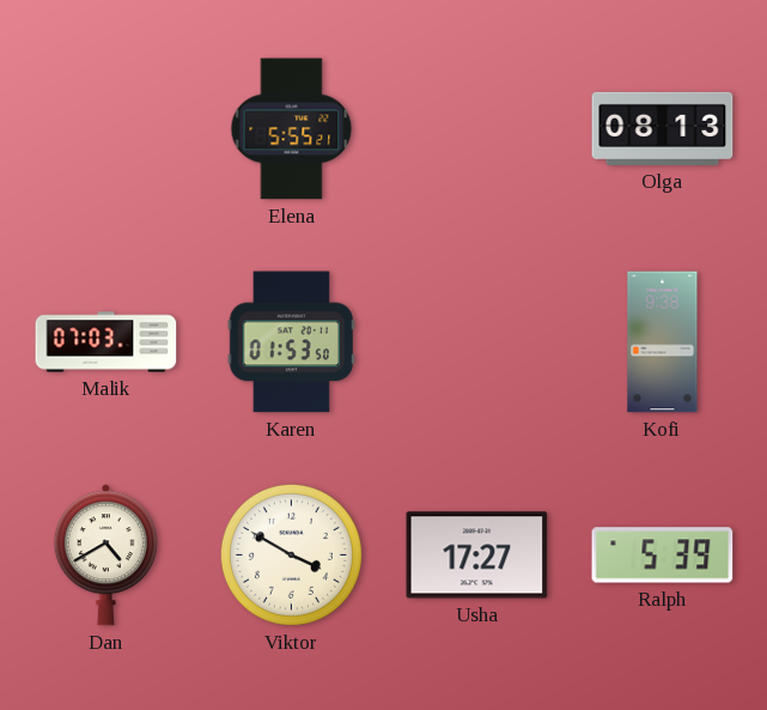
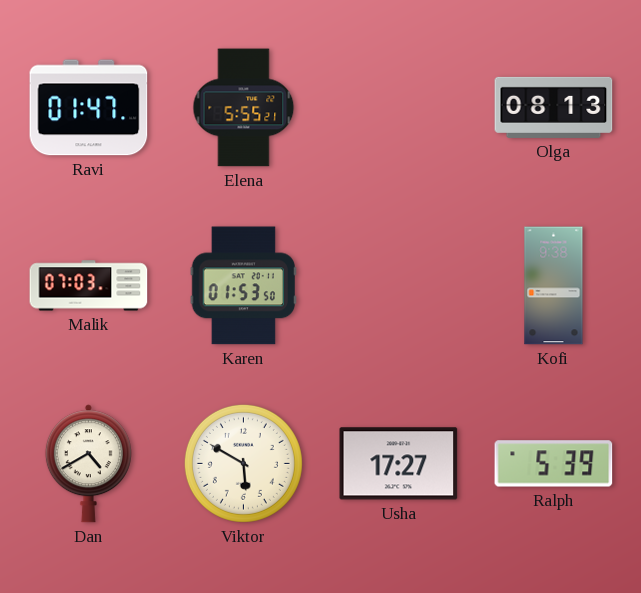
Ravi: none -> 01:47 (89, 108)
Viktor: 3:50 -> 5:50 (243, 463)
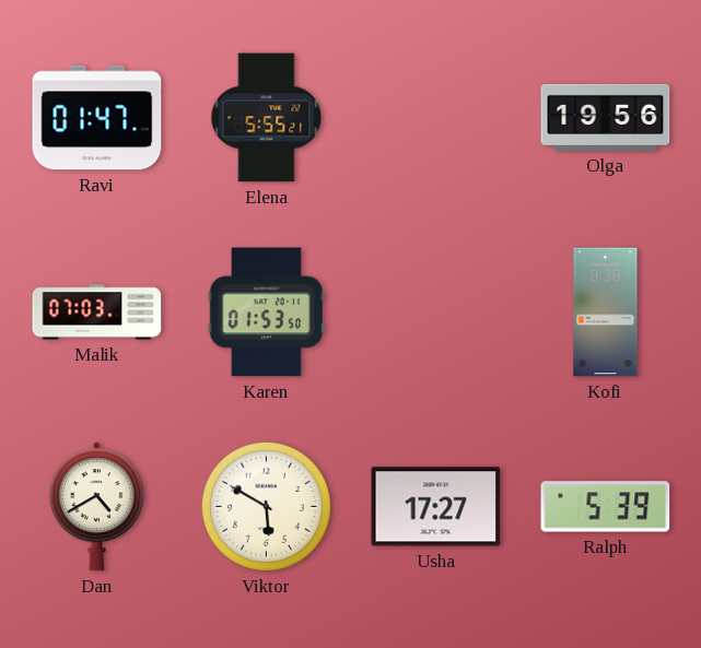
Olga: 08:13 -> 19:56 (606, 117)
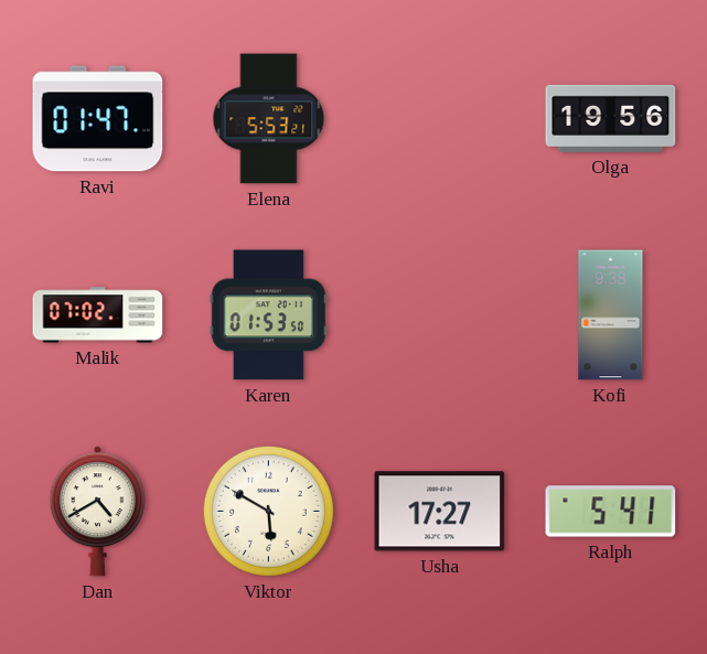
Elena: 5:55 -> 5:53 (269, 119)
Malik: 07:03 -> 07:02 (98, 315)
Ralph: 5:39 -> 5:41 (611, 512)
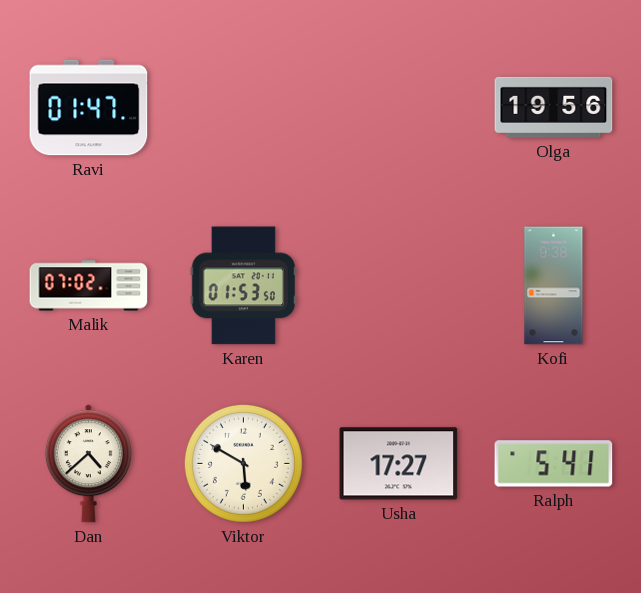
Elena: 5:53 -> none (269, 119)
Dan: 4:40 -> 4:38 (88, 464)
